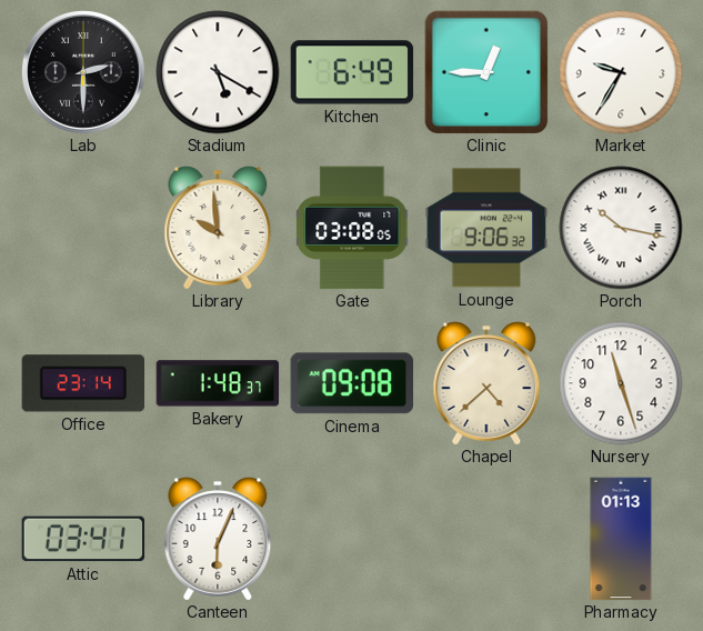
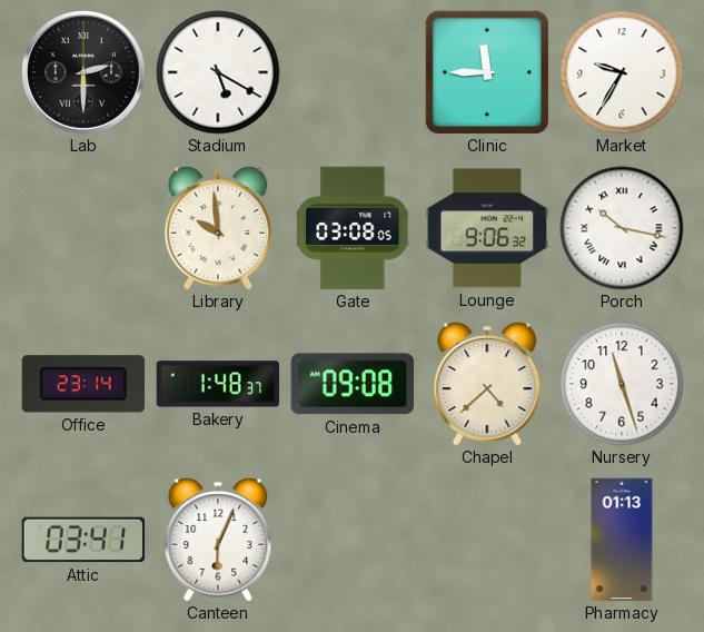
Kitchen: 6:49 -> none (352, 72)
Clinic: 12:45 -> 11:45 (487, 72)
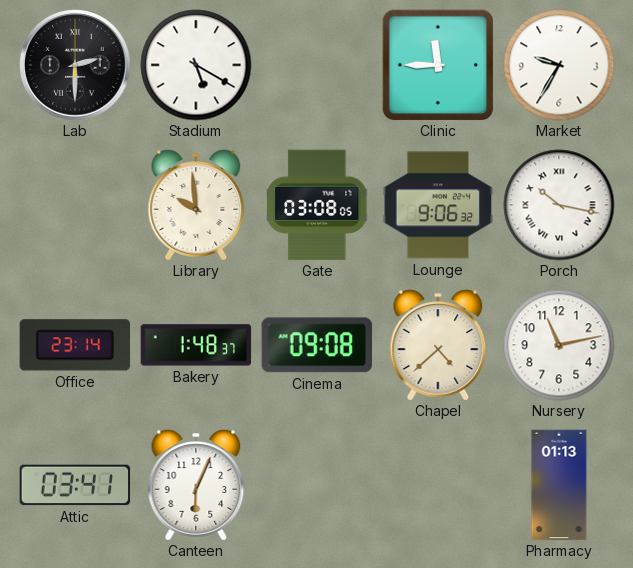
Nursery: 11:27 -> 11:13 (559, 345)
